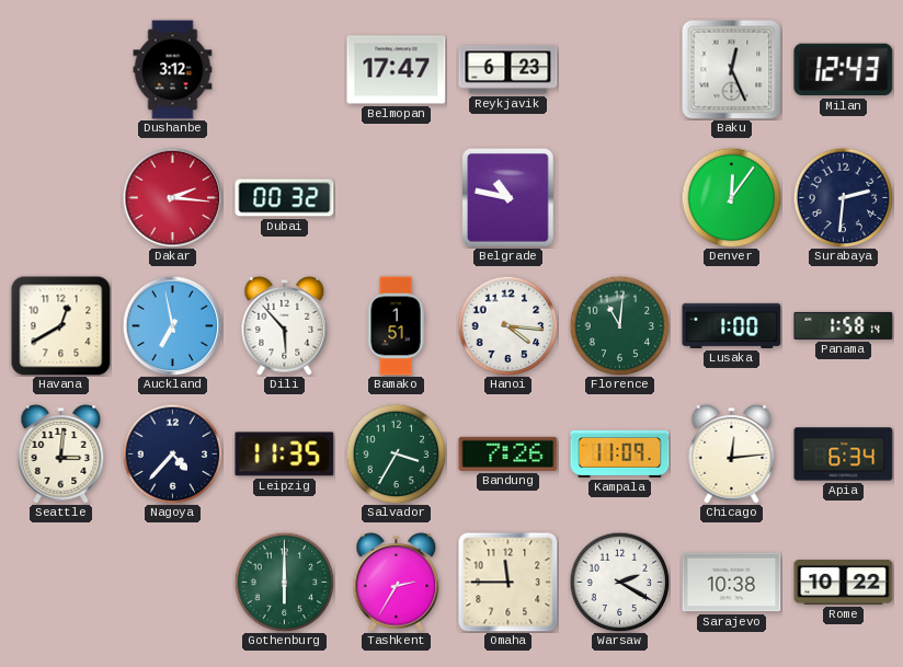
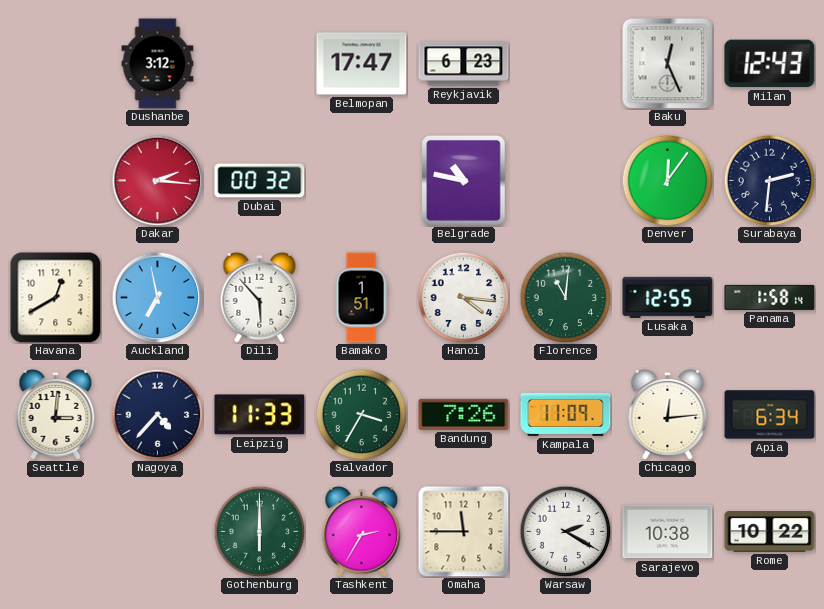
Lusaka: 1:00 -> 12:55 (668, 297)
Leipzig: 11:35 -> 11:33 (260, 415)
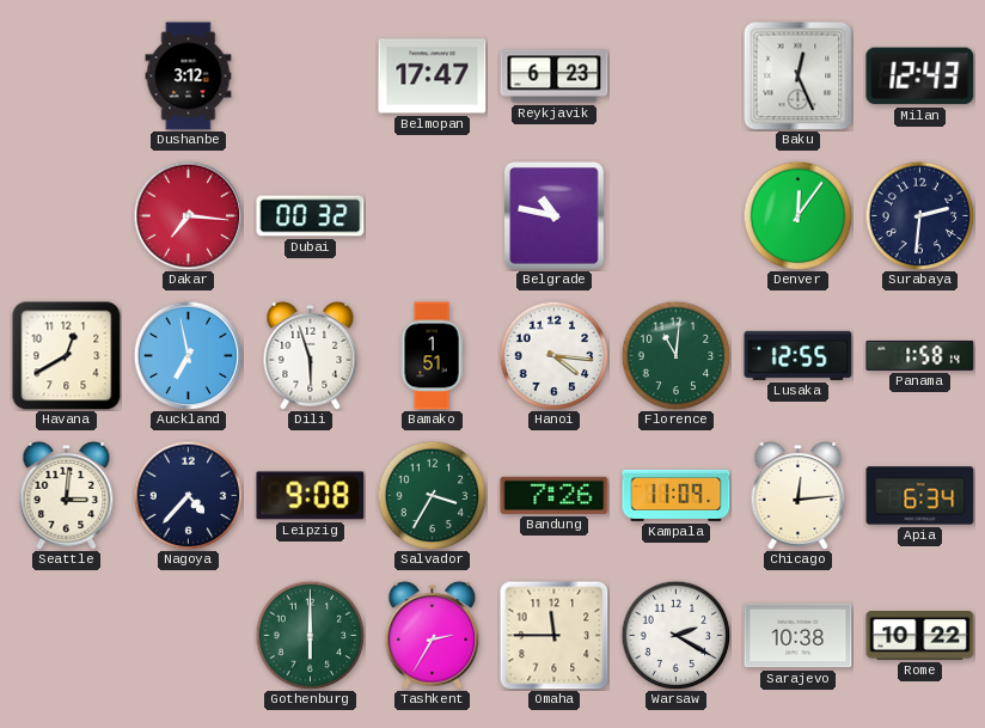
Dakar: 2:16 -> 7:16 (188, 215)
Dili: 5:53 -> 5:57 (311, 355)
Leipzig: 11:33 -> 9:08 (311, 496)
